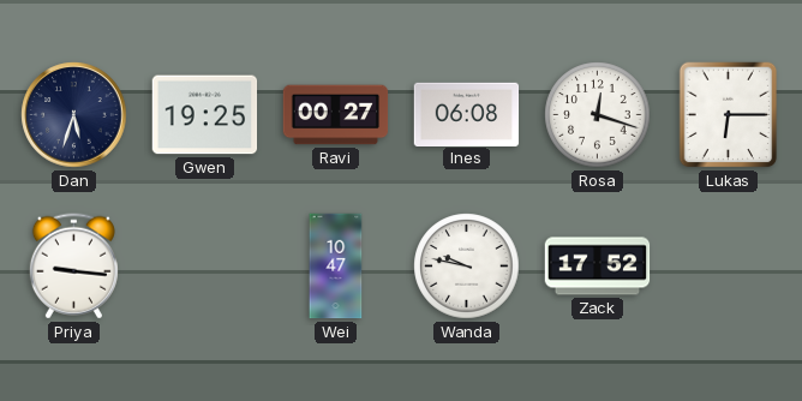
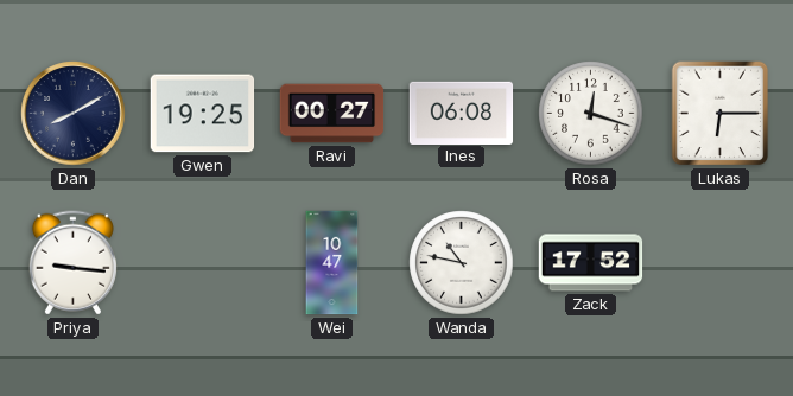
Dan: 5:33 -> 8:10 (74, 114)
Wanda: 9:47 -> 10:47 (462, 263)
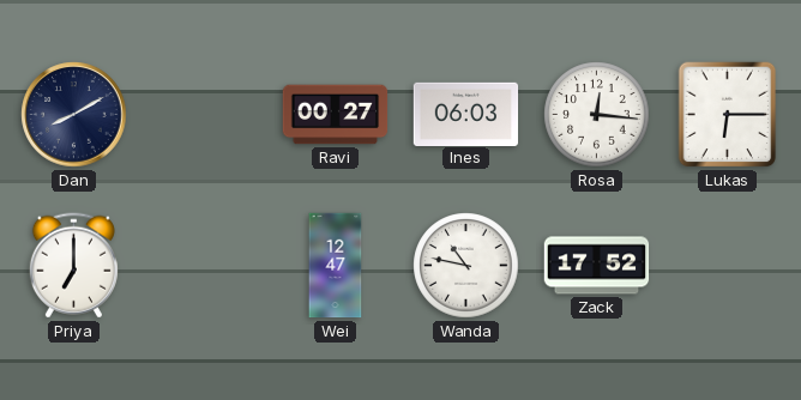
Gwen: 19:25 -> none (203, 114)
Ines: 06:08 -> 06:03 (466, 114)
Rosa: 12:18 -> 12:16 (597, 115)
Priya: 9:16 -> 7:00 (73, 266)
Wei: 10:47 -> 12:47 (336, 266)
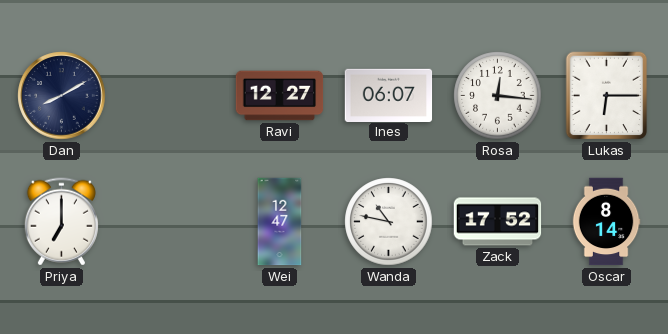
Ravi: 00:27 -> 12:27 (280, 96)
Ines: 06:03 -> 06:07 (389, 95)
Oscar: none -> 8:14 (606, 222)
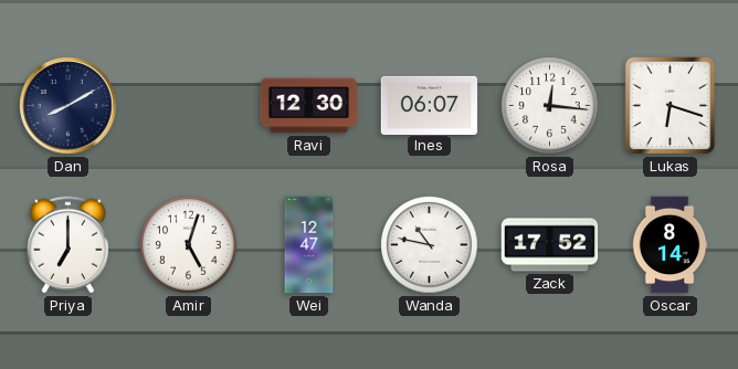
Ravi: 12:27 -> 12:30 (309, 106)
Lukas: 6:15 -> 6:18 (671, 106)
Amir: none -> 5:03 (189, 245)
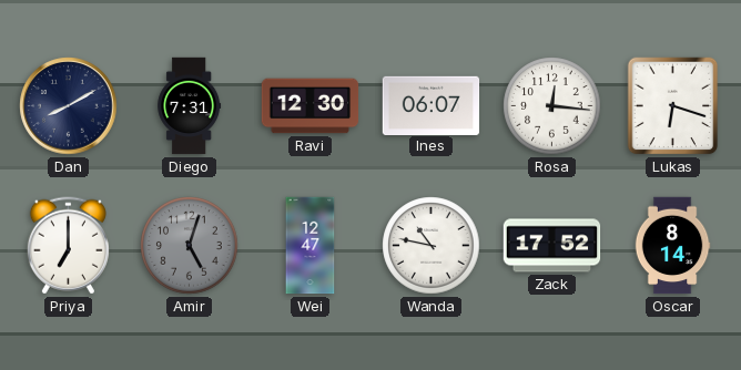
Diego: none -> 7:31 (190, 106)
Amir dial: white -> grey (190, 246)
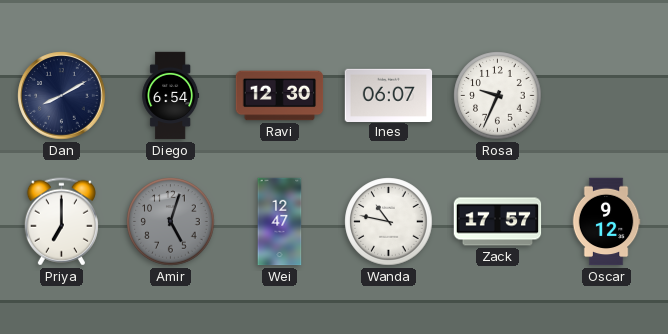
Diego: 7:31 -> 6:54 (171, 96)
Rosa: 12:16 -> 9:34 (498, 96)
Lukas: 6:18 -> none (673, 106)
Zack: 17:52 -> 17:57 (498, 222)
Oscar: 8:14 -> 9:12 (606, 222)
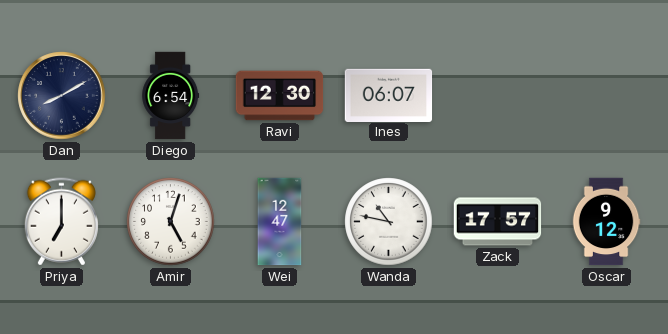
Rosa: 9:34 -> none (498, 96)
Amir dial: grey -> white (171, 222)
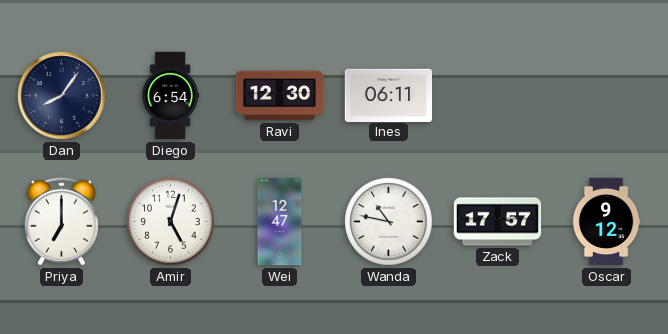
Dan: 8:10 -> 8:06 (62, 96)
Ines: 06:07 -> 06:11 (389, 95)
